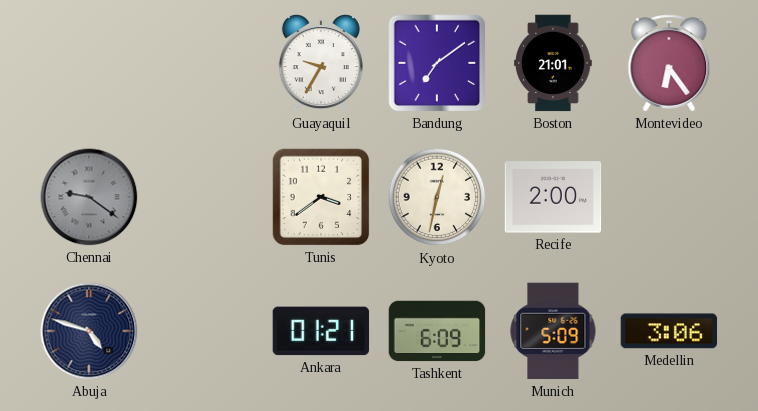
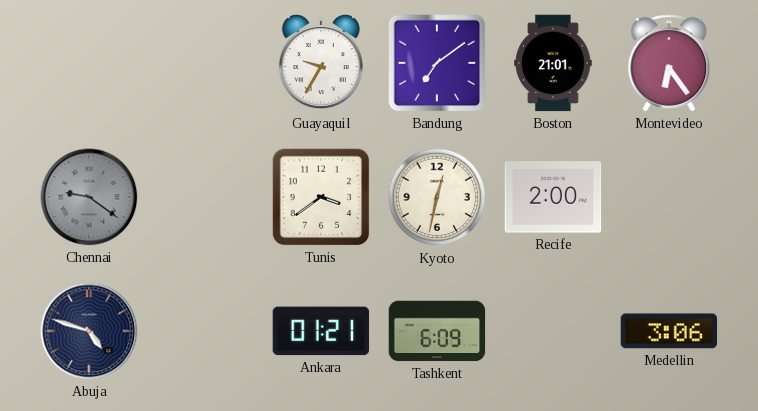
Munich: 5:09 -> none (553, 331)
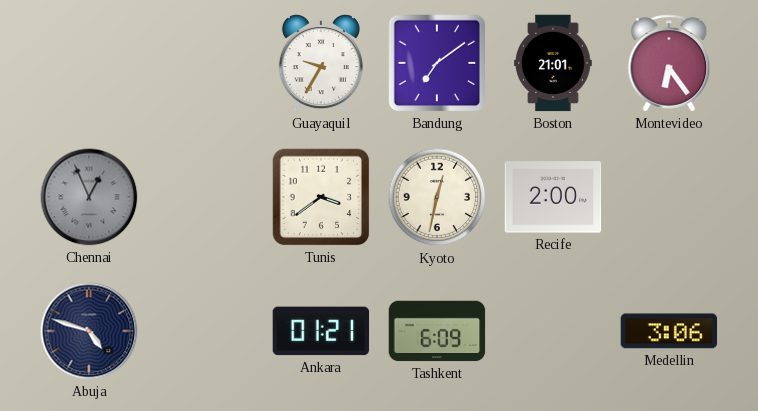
Chennai: 9:21 -> 12:56 (89, 197)
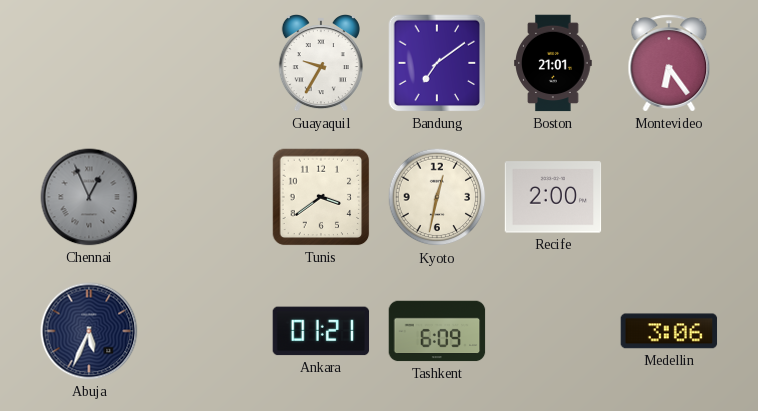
Abuja: 4:48 -> 5:34 (89, 331)
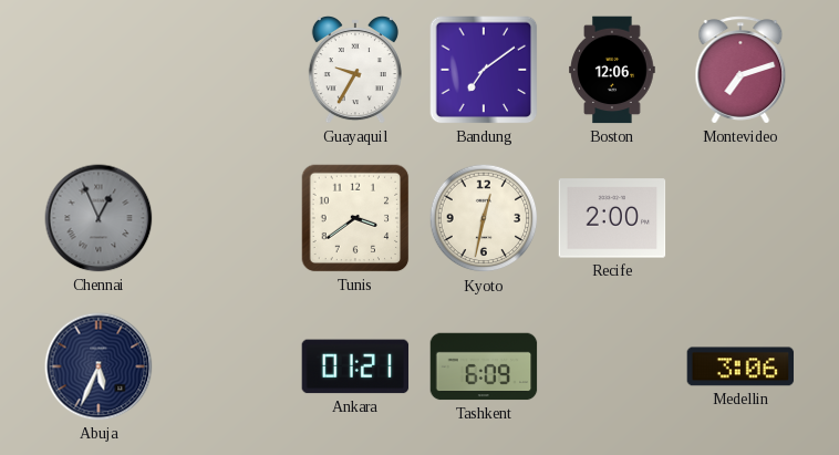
Boston: 21:01 -> 12:06 (612, 70)
Montevideo: 6:24 -> 7:12 (740, 70)
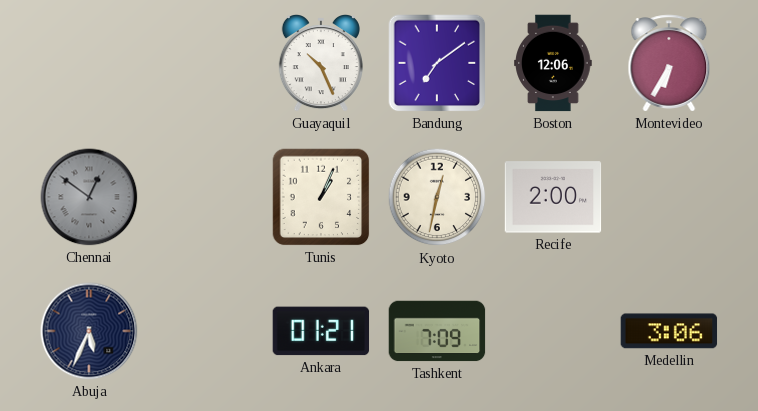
Guayaquil: 9:35 -> 10:26 (321, 64)
Montevideo: 7:12 -> 6:35 (669, 63)
Chennai: 12:56 -> 12:51 (89, 197)
Tunis: 3:39 -> 1:04 (321, 197)
Tashkent: 6:09 -> 7:09 (437, 331)
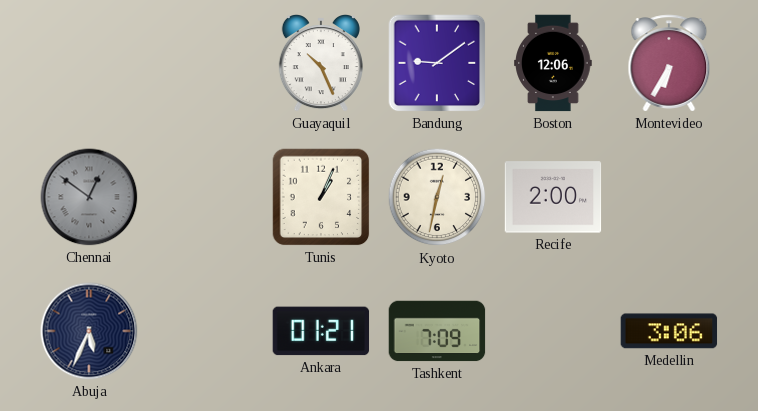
Bandung: 7:09 -> 9:09 (437, 63)
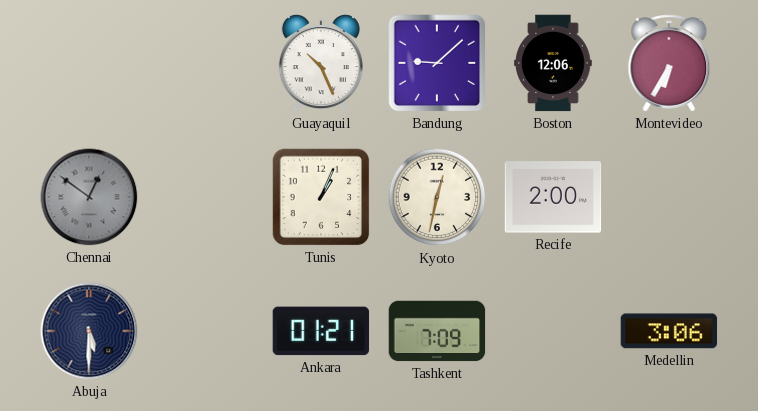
Bandung: 9:09 -> 9:08 (437, 63)
Abuja: 5:34 -> 5:30 (89, 331)
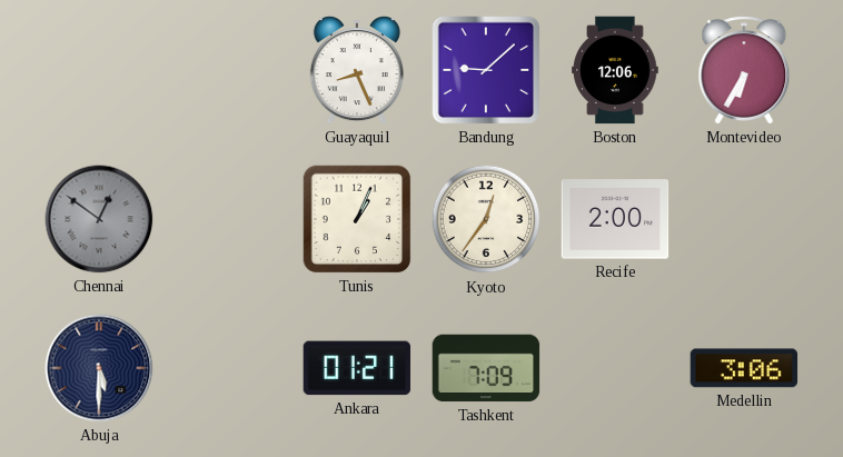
Guayaquil: 10:26 -> 8:26 (357, 71)
Kyoto: 12:32 -> 12:36 (486, 219)
